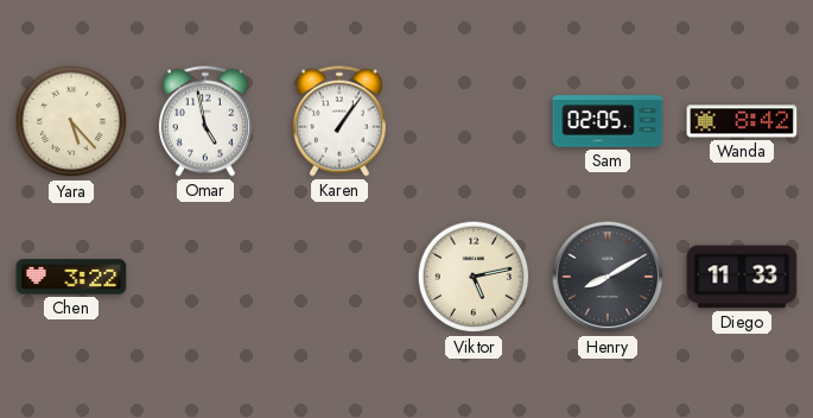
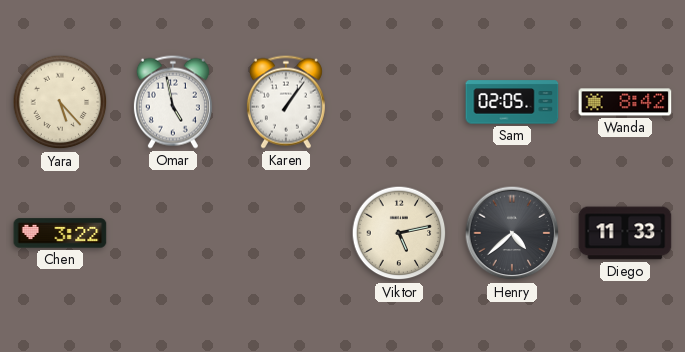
Henry: 8:10 -> 4:38 (512, 233)
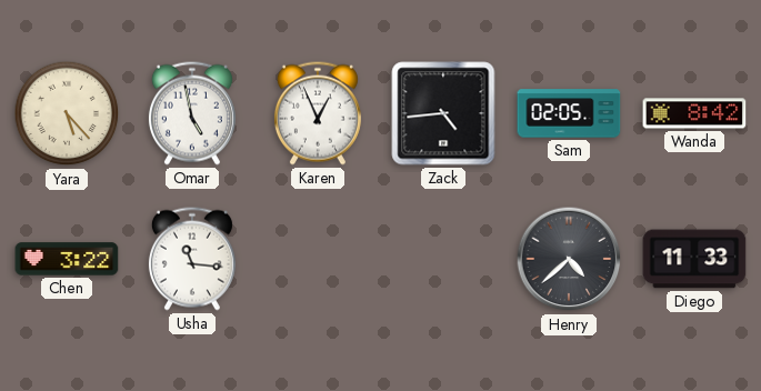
Karen: 1:06 -> 12:56 (318, 113)
Zack: none -> 4:44 (443, 113)
Usha: none -> 11:16 (192, 259)
Viktor: 5:13 -> none (399, 233)
